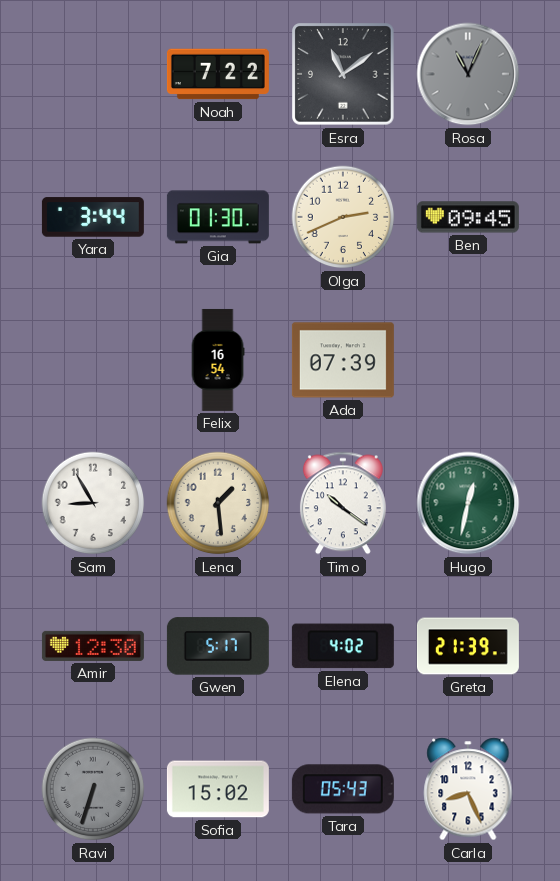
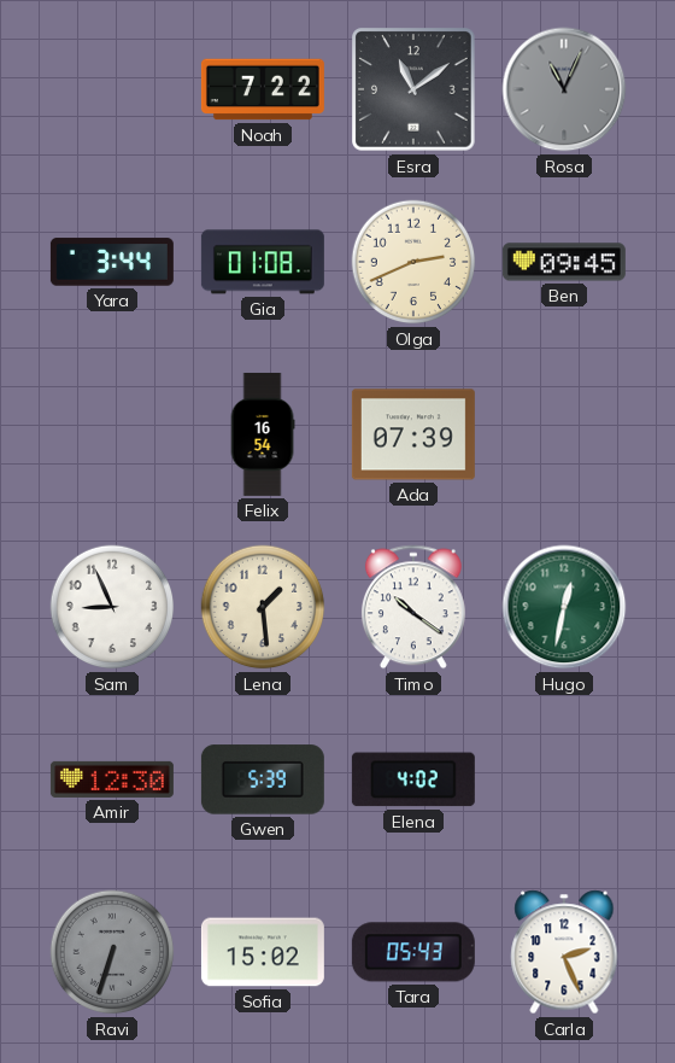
Gia: 01:30 -> 01:08 (263, 262)
Sam: 8:55 -> 8:56 (112, 607)
Gwen: 5:17 -> 5:39 (263, 779)
Greta: 21:39 -> none (468, 646)
Carla: 8:26 -> 2:26 (564, 952)
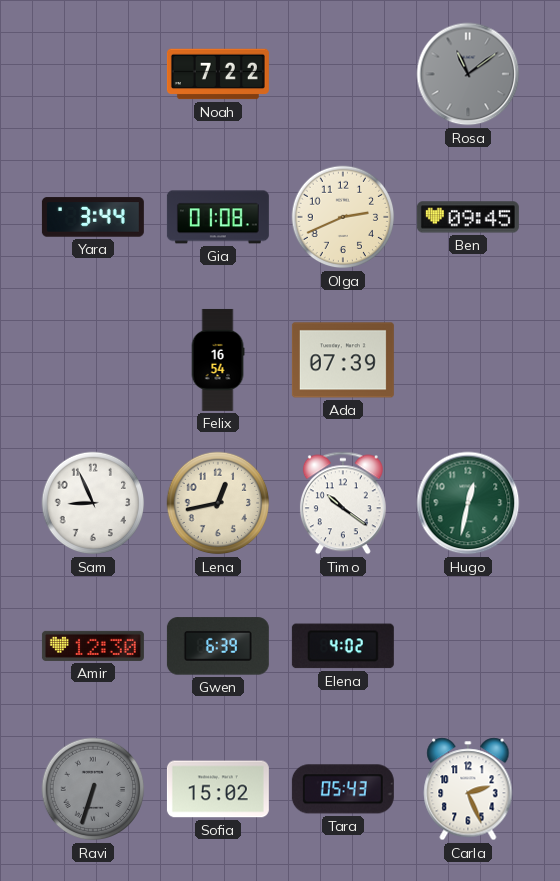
Esra: 11:09 -> none (413, 89)
Rosa: 11:04 -> 11:09 (468, 74)
Lena: 1:29 -> 12:43 (218, 503)
Gwen: 5:39 -> 6:39 (218, 646)
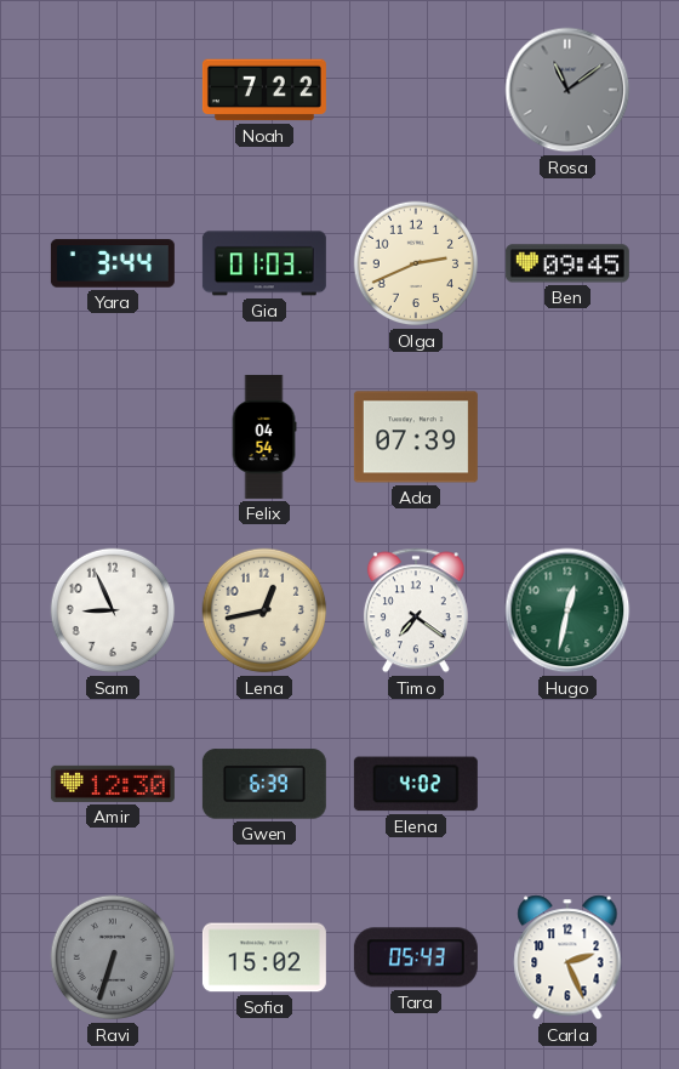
Gia: 01:08 -> 01:03 (264, 263)
Felix: 16:54 -> 04:54 (264, 437)
Timo: 10:21 -> 7:21 (416, 610)
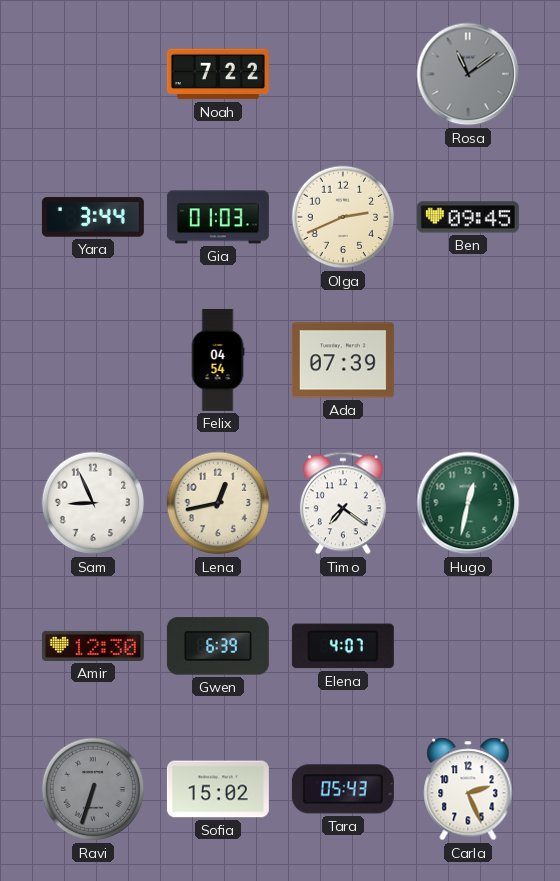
Elena: 4:02 -> 4:07 (343, 646)
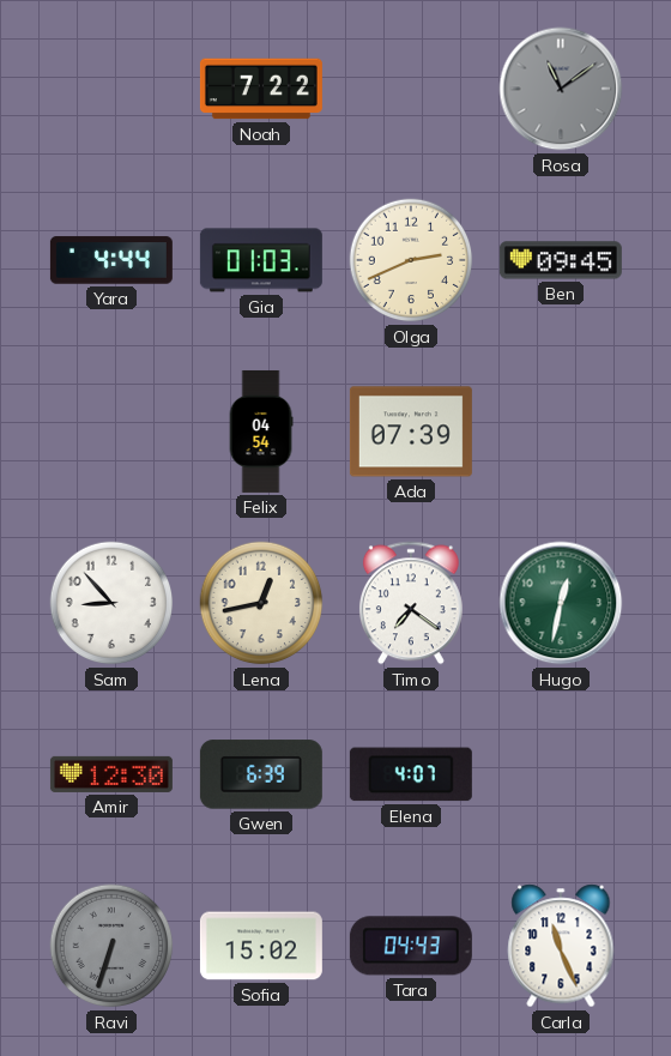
Yara: 3:44 -> 4:44 (111, 260)
Sam: 8:56 -> 8:53 (111, 603)
Tara: 05:43 -> 04:43 (411, 946)
Carla: 2:26 -> 11:26 (561, 946)
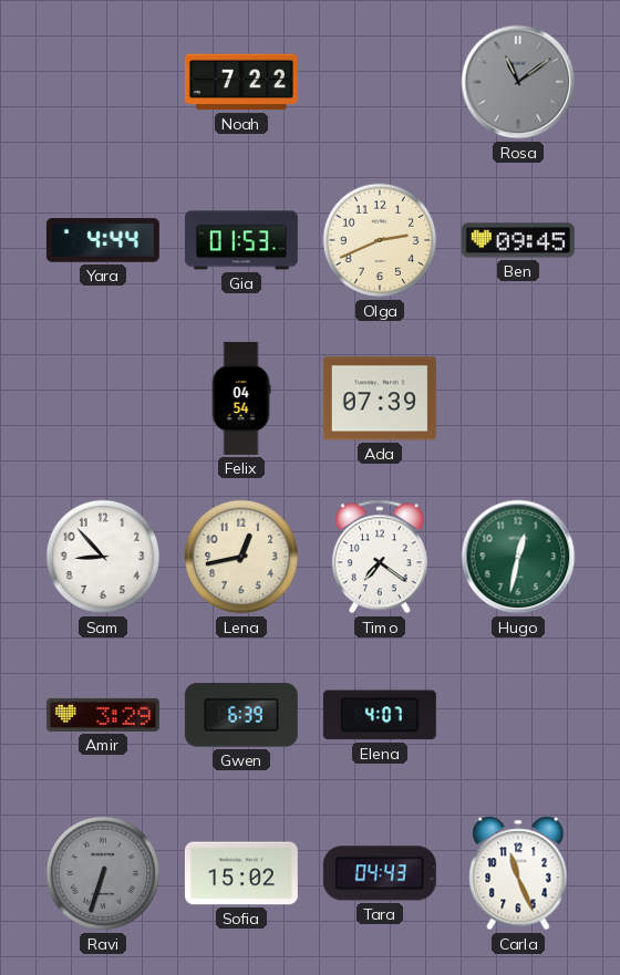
Gia: 01:03 -> 01:53 (241, 240)
Amir: 12:30 -> 3:29 (103, 715)
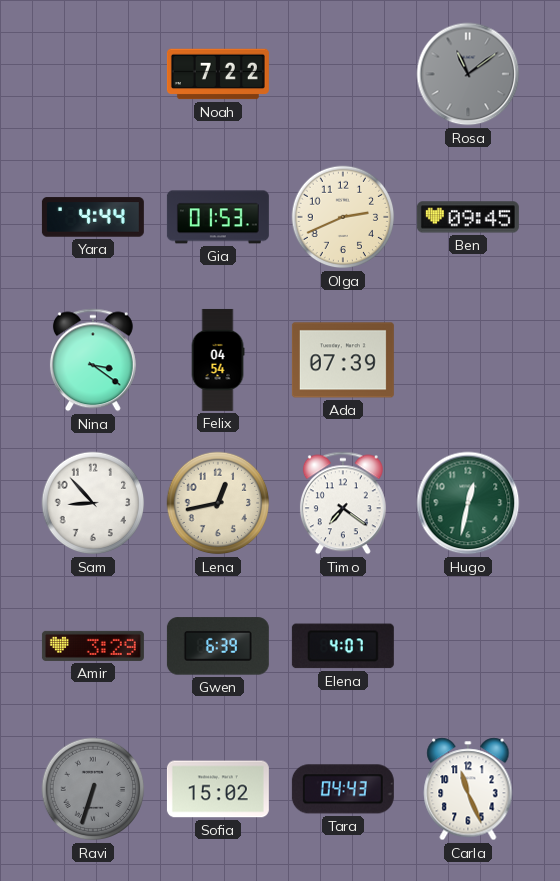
Nina: none -> 3:21 (93, 360)
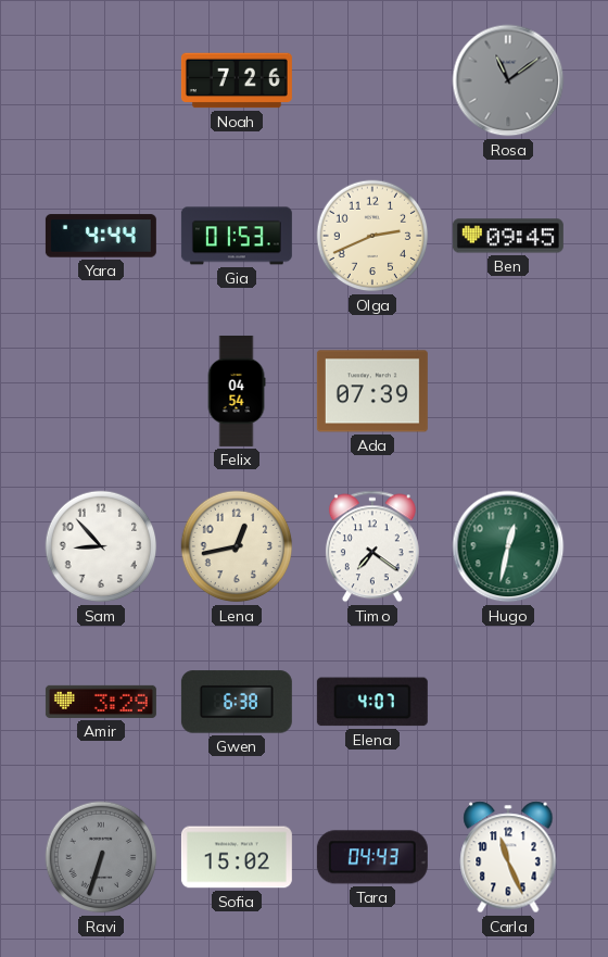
Noah: 7:22 -> 7:26 (237, 80)
Nina: 3:21 -> none (93, 360)
Gwen: 6:39 -> 6:38 (237, 702)
